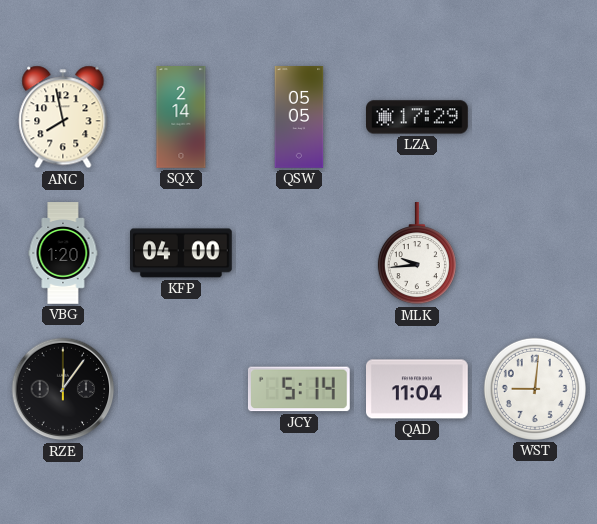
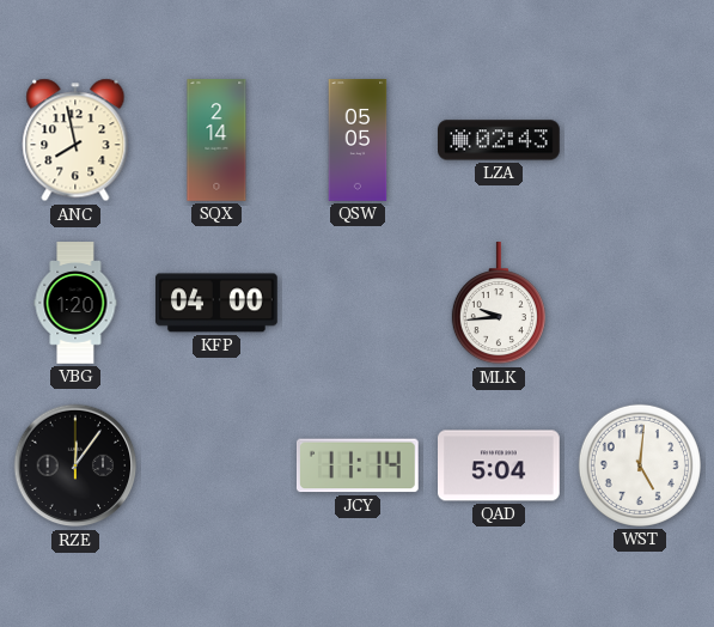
LZA: 17:29 -> 02:43 (499, 140)
JCY: 5:14 -> 11:14 (358, 465)
QAD: 11:04 -> 5:04 (500, 465)
WST: 9:01 -> 5:01 (640, 465)
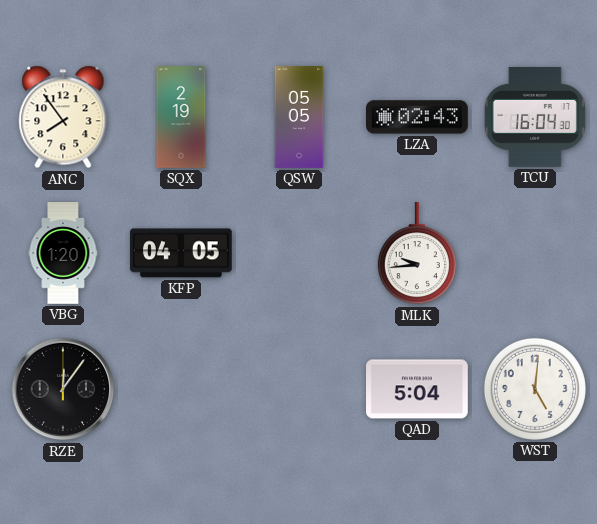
ANC: 7:58 -> 7:54 (63, 117)
SQX: 2:14 -> 2:19 (181, 117)
TCU: none -> 16:04 (535, 117)
KFP: 04:00 -> 04:05 (182, 253)
JCY: 11:14 -> none (358, 465)
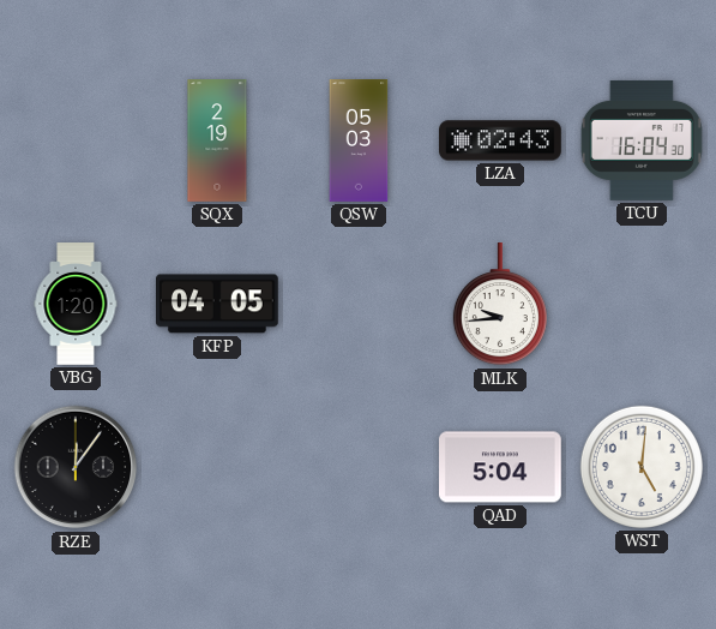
ANC: 7:54 -> none (63, 117)
QSW: 05:05 -> 05:03 (359, 140)
